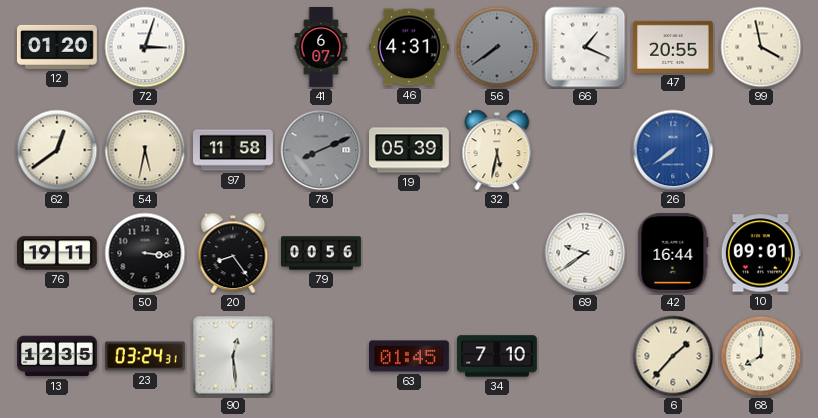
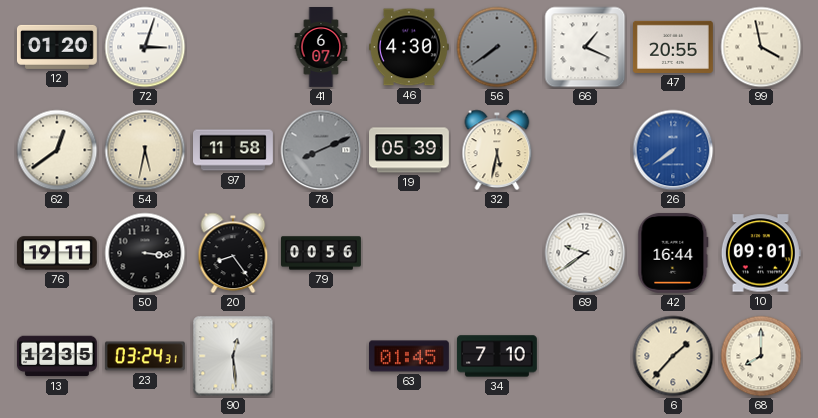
46: 4:31 -> 4:30 (409, 47)
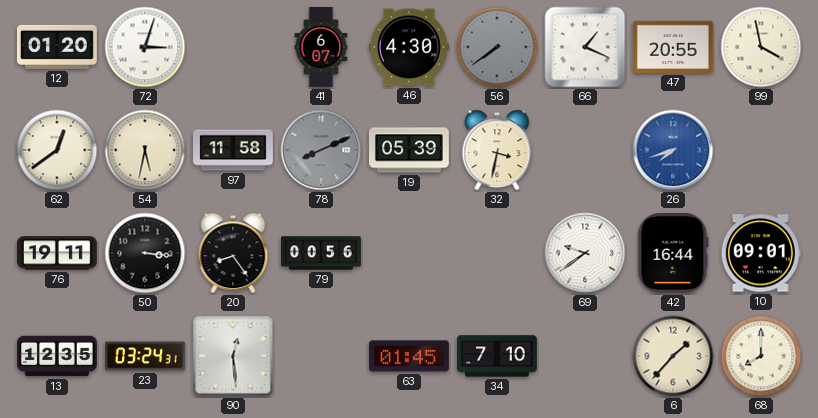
32: 5:32 -> 3:32 (497, 150)
26: 7:39 -> 7:42 (673, 150)
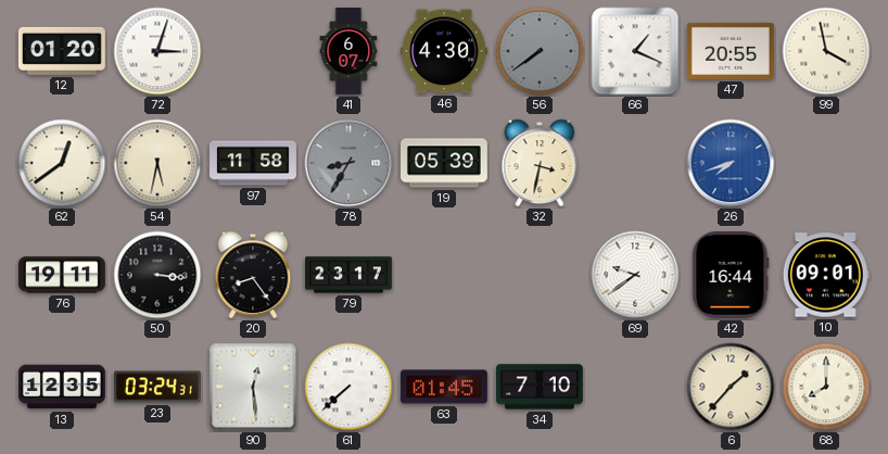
78: 8:11 -> 8:35 (348, 163)
79: 00:56 -> 23:17 (350, 275)
61: none -> 7:38 (348, 387)
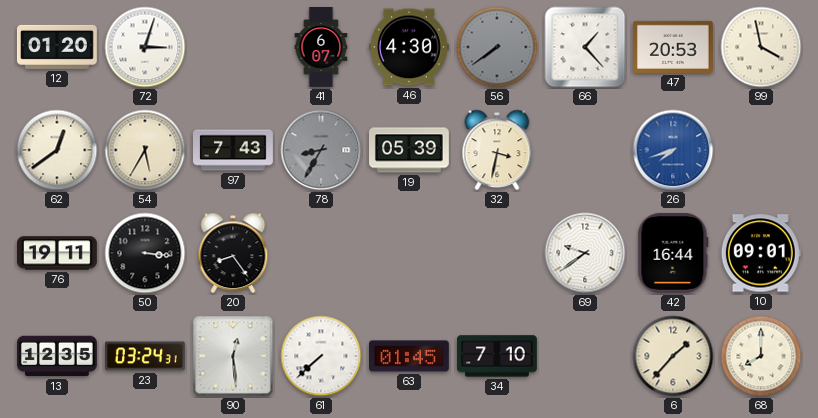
66: 1:19 -> 1:23 (585, 47)
47: 20:55 -> 20:53 (673, 47)
54: 5:32 -> 5:35 (145, 150)
97: 11:58 -> 7:43 (234, 150)
79: 23:17 -> none (350, 275)
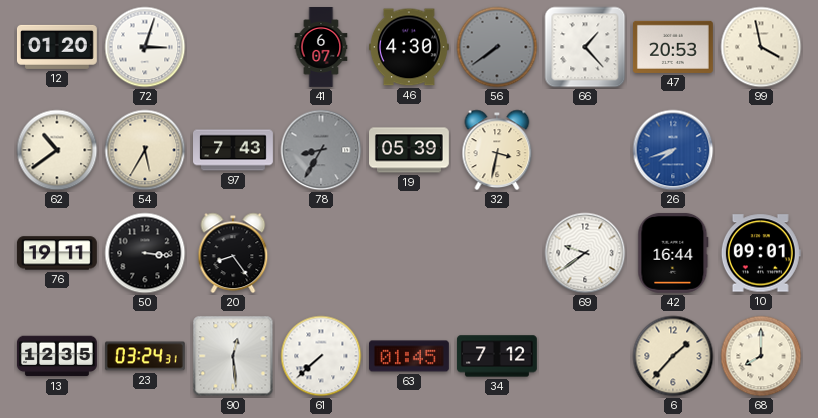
62: 12:39 -> 10:39 (57, 150)
34: 7:10 -> 7:12 (497, 356)
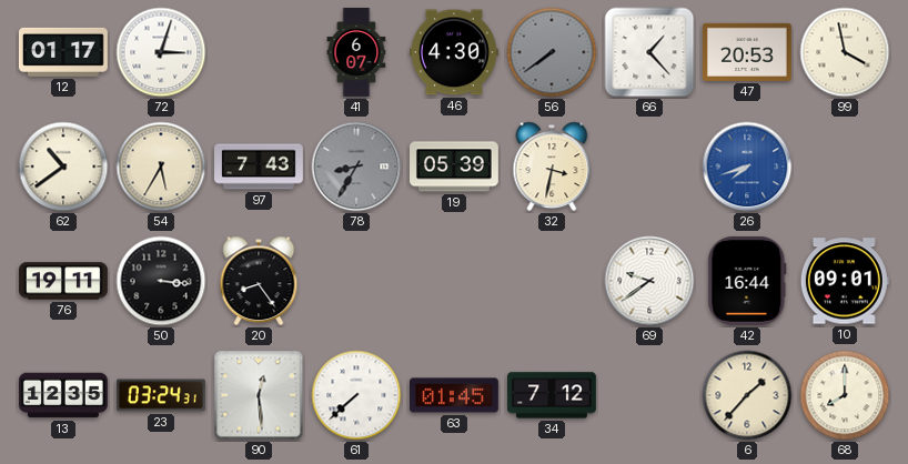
12: 01:20 -> 01:17 (63, 52)
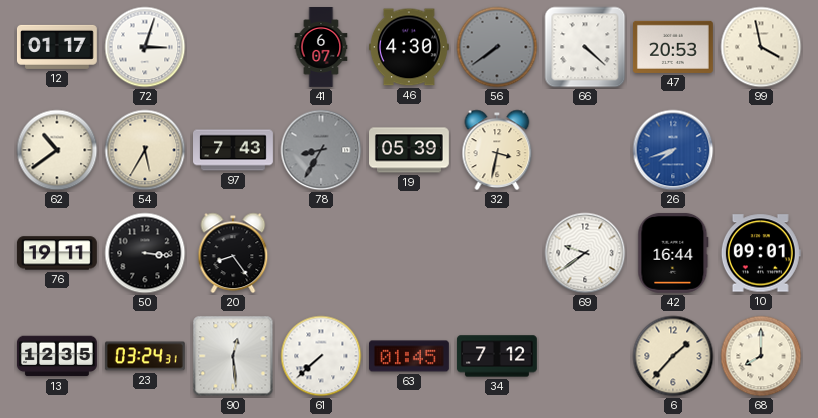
66: 1:23 -> 4:22 (585, 47)
